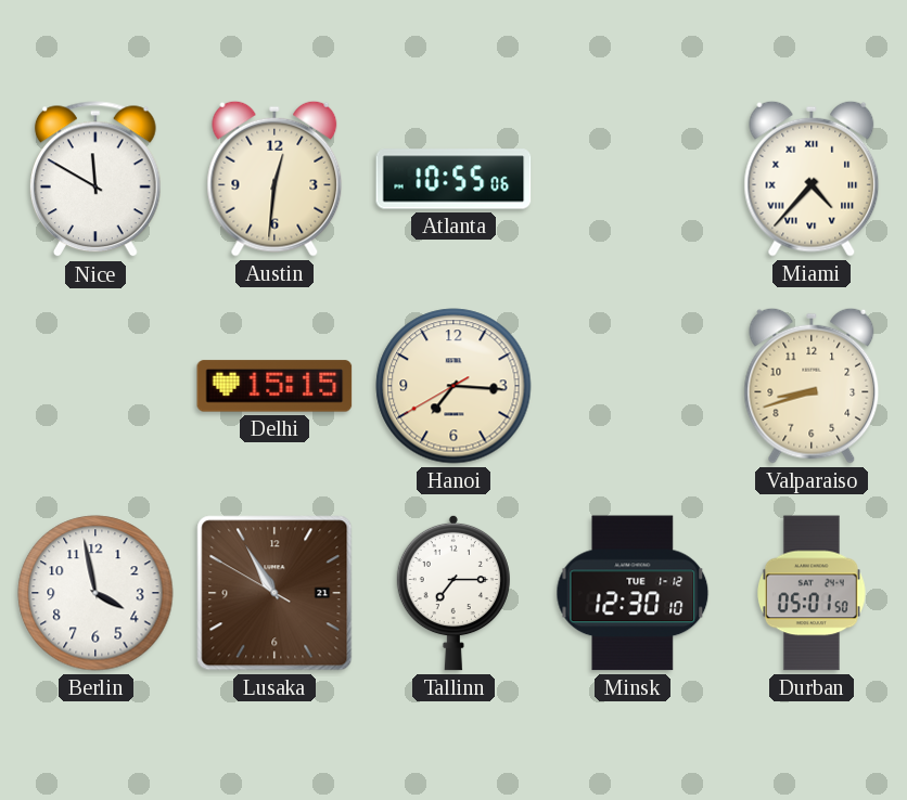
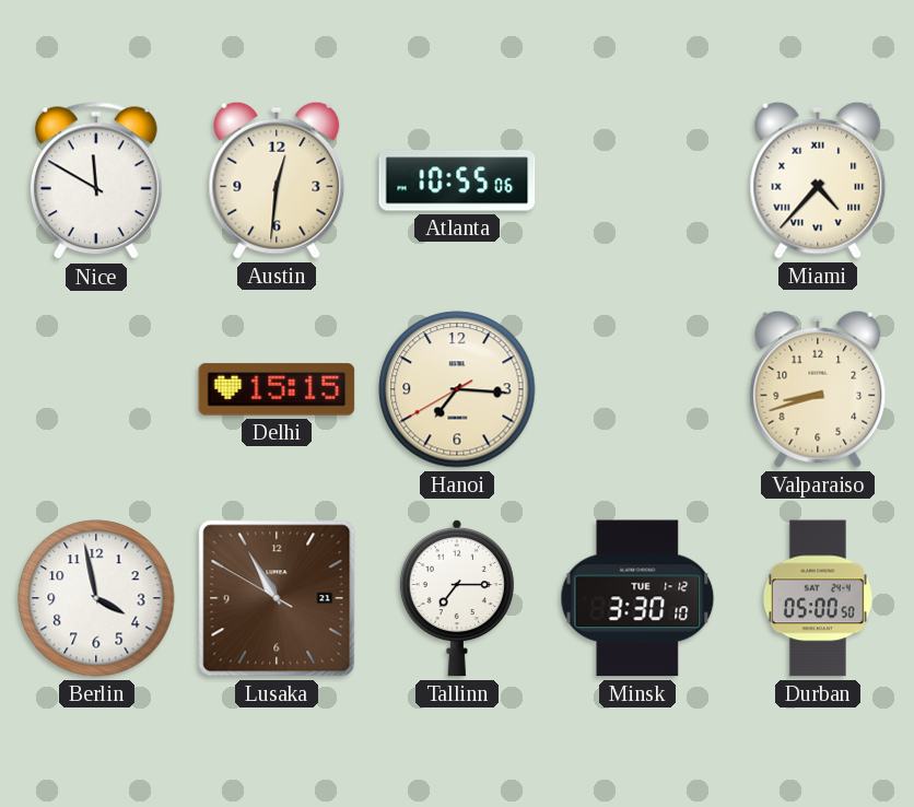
Minsk: 12:30 -> 3:30 (637, 598)
Durban: 05:01 -> 05:00 (818, 598)
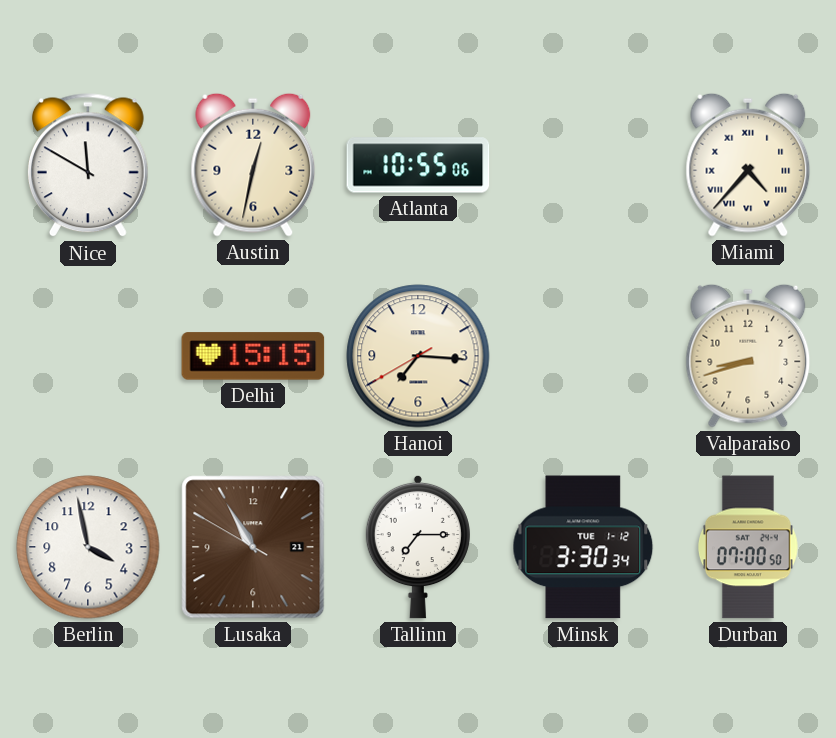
Austin: 12:31 -> 12:32 (253, 165)
Minsk: 3:30:10 -> 3:30:34 (583, 547)
Durban: 05:00 -> 07:00 (748, 547)
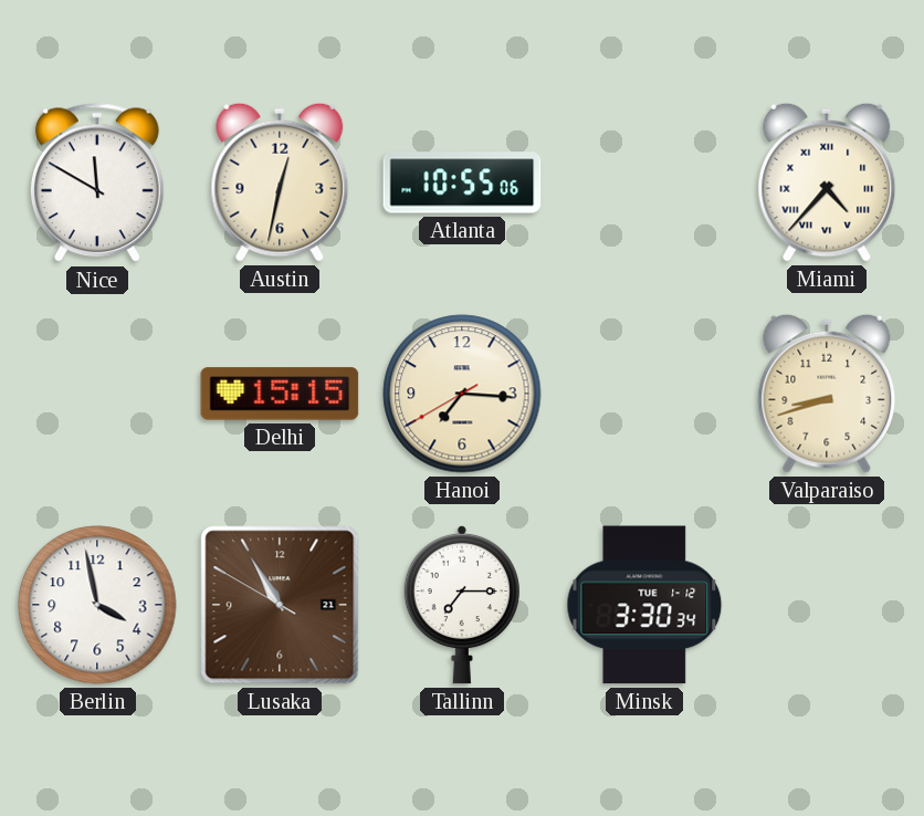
Durban: 07:00 -> none (748, 547)
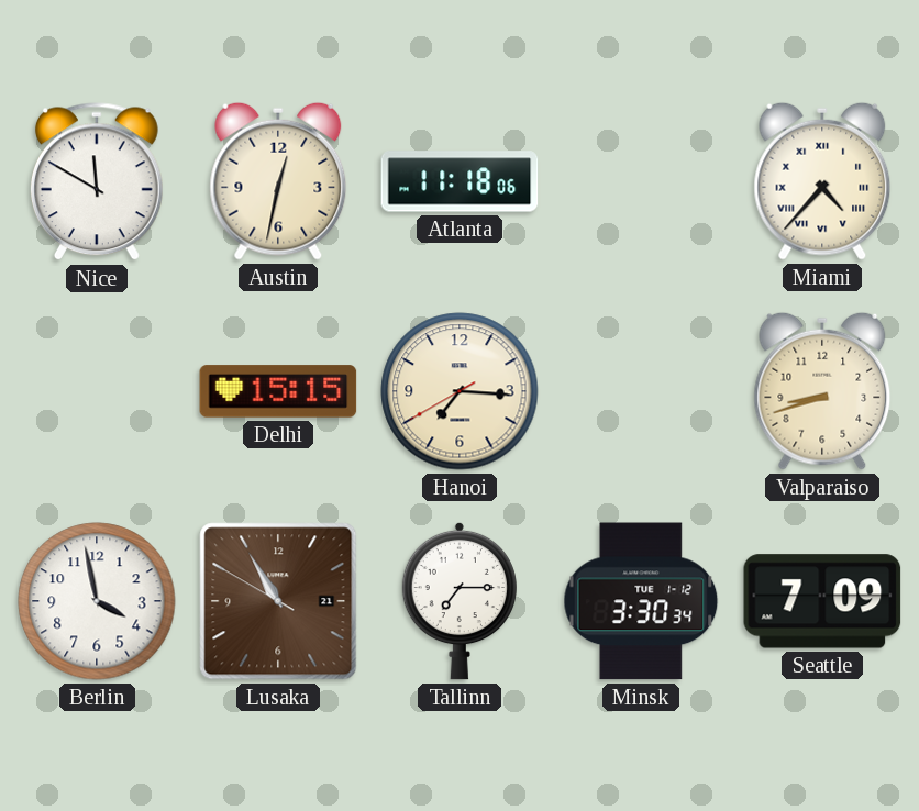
Atlanta: 10:55 -> 11:18 (459, 181)
Seattle: none -> 7:09 (822, 601)
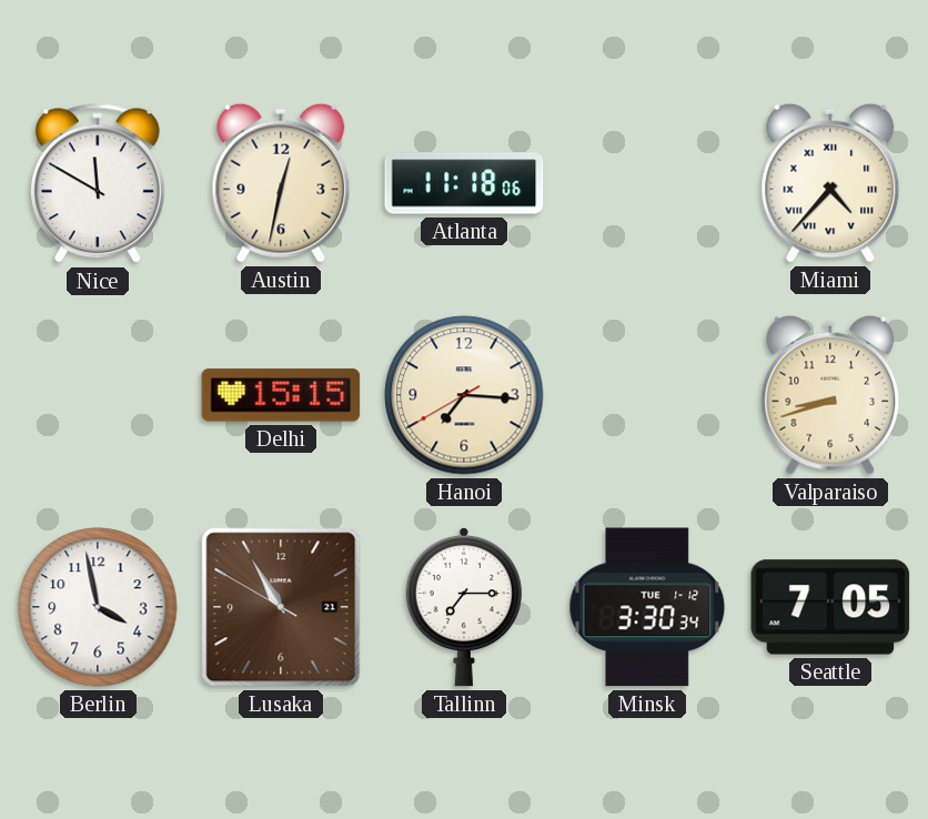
Seattle: 7:09 -> 7:05 (830, 607)
